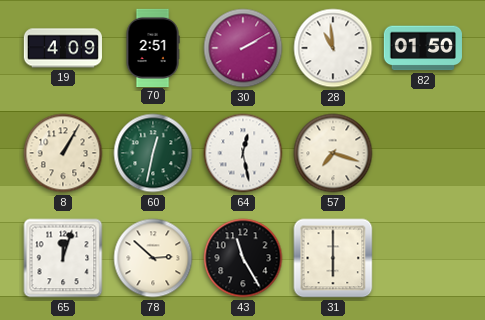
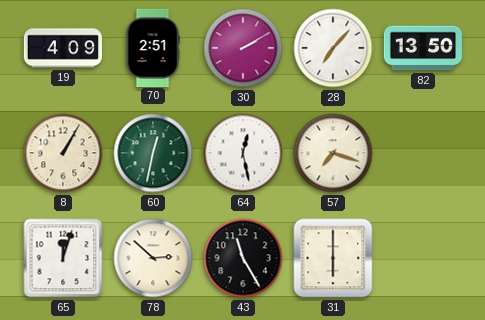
28: 10:59 -> 7:07 (333, 48)
82: 01:50 -> 13:50 (423, 48)
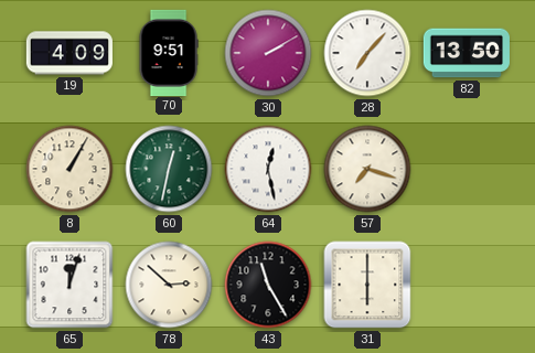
70: 2:51 -> 9:51 (169, 52)
